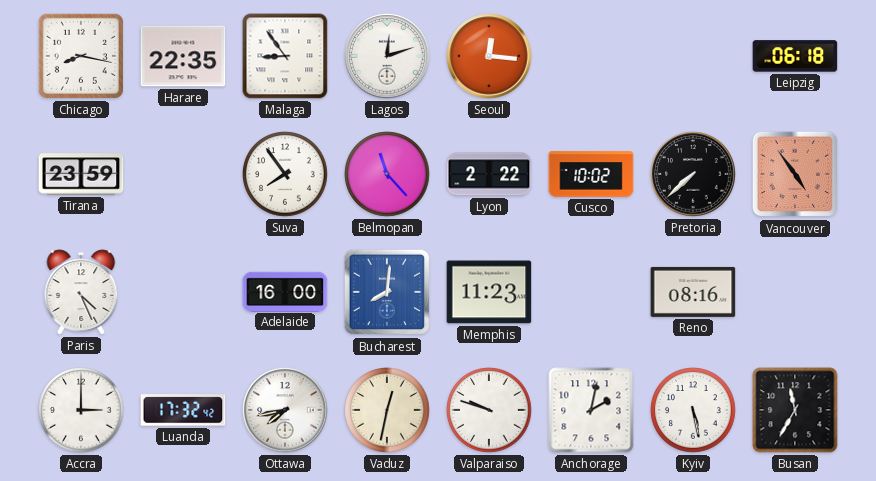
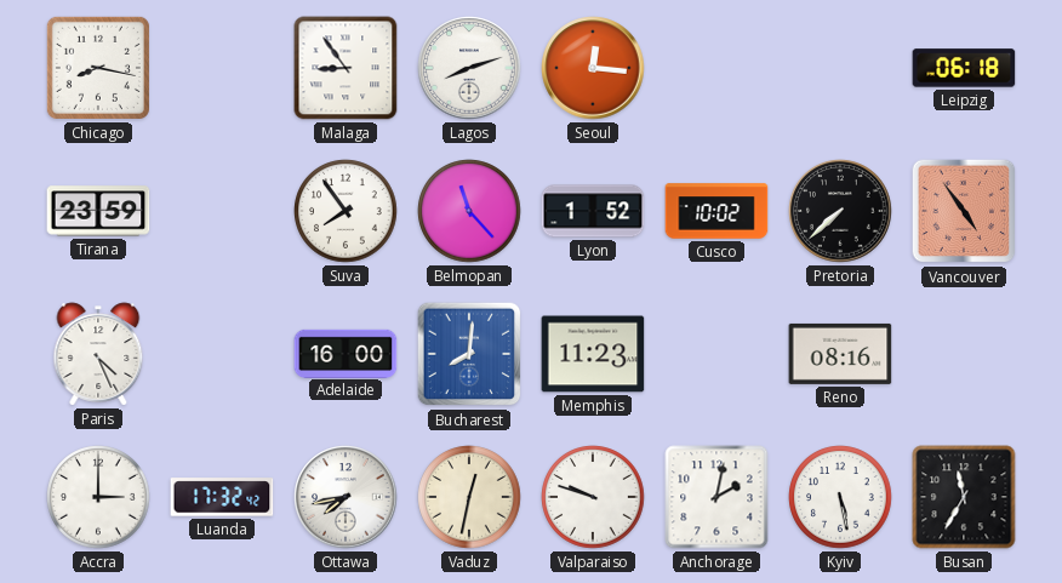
Harare: 22:35 -> none (183, 56)
Lagos: 12:12 -> 8:12 (469, 68)
Lyon: 2:22 -> 1:52 (593, 211)
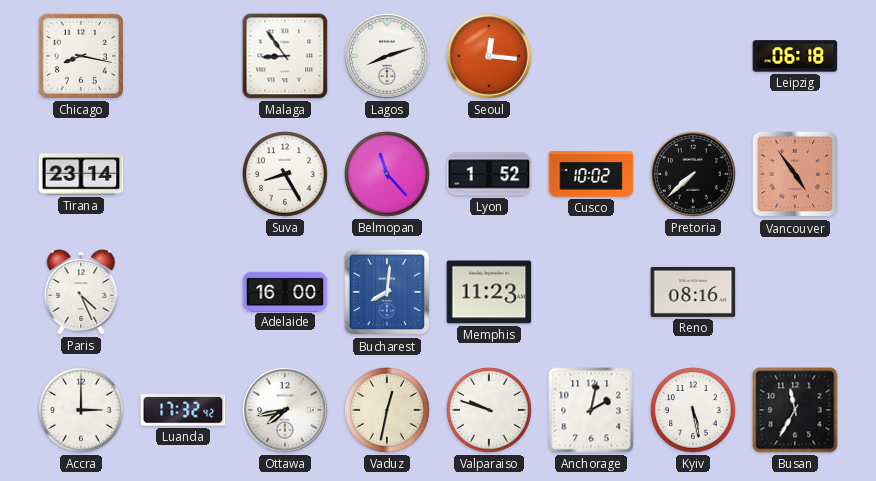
Tirana: 23:59 -> 23:14 (81, 174)
Suva: 7:54 -> 8:25 (285, 174)
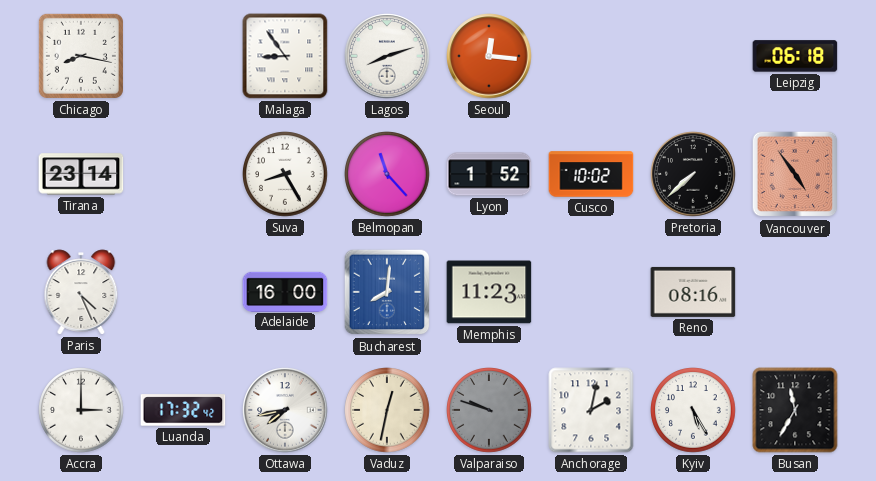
Valparaiso dial: white -> grey (489, 410)
Kyiv: 5:28 -> 5:25 (693, 410)
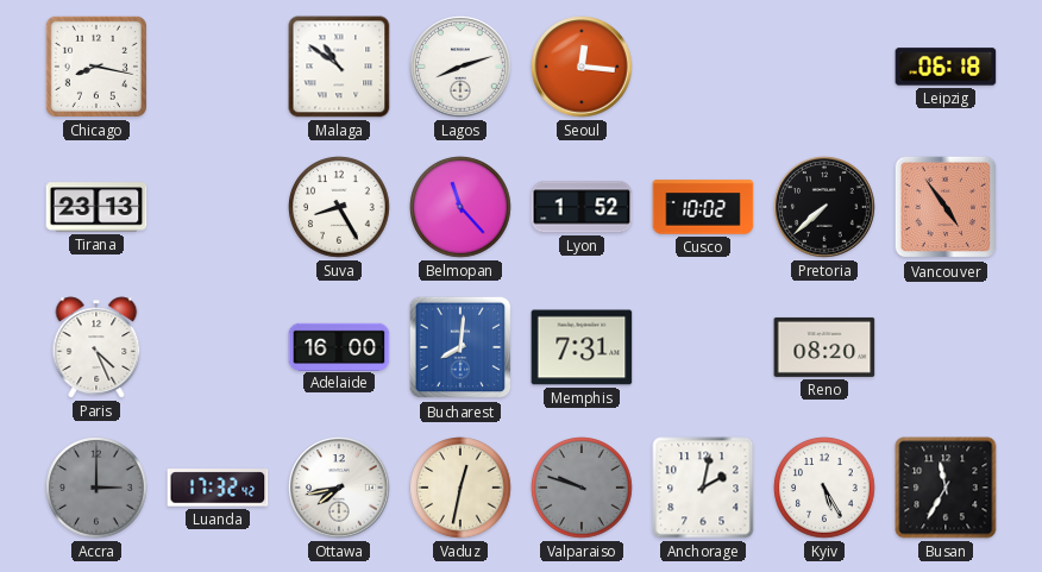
Malaga: 8:54 -> 10:51 (339, 67)
Tirana: 23:14 -> 23:13 (96, 207)
Memphis: 11:23 -> 7:31 (582, 347)
Reno: 08:16 -> 08:20 (824, 347)
Accra dial: white -> grey (96, 488)
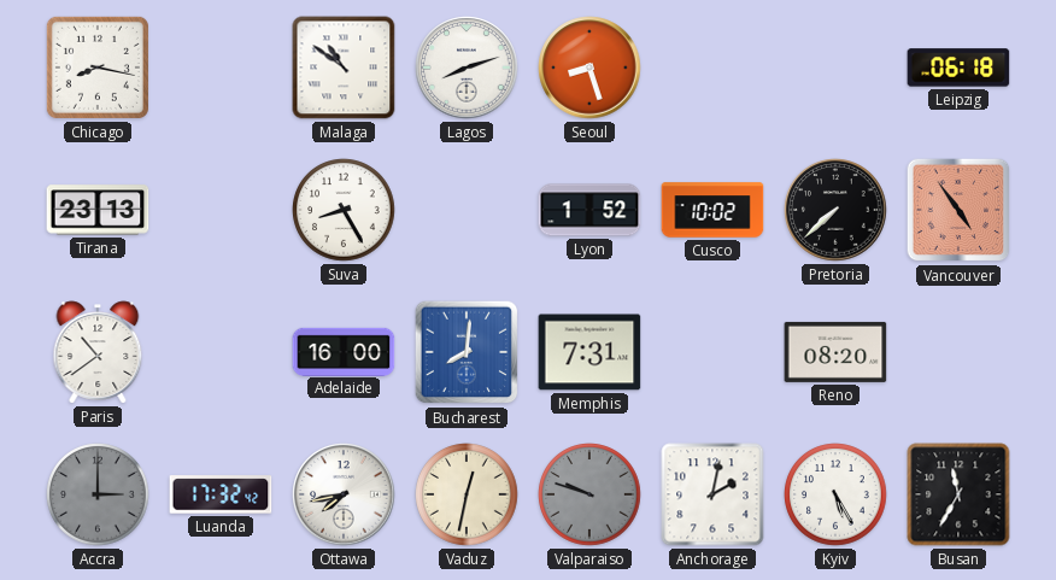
Seoul: 12:16 -> 8:27 (589, 68)
Belmopan: 11:23 -> none (460, 207)
Paris: 4:26 -> 10:39 (98, 352)
